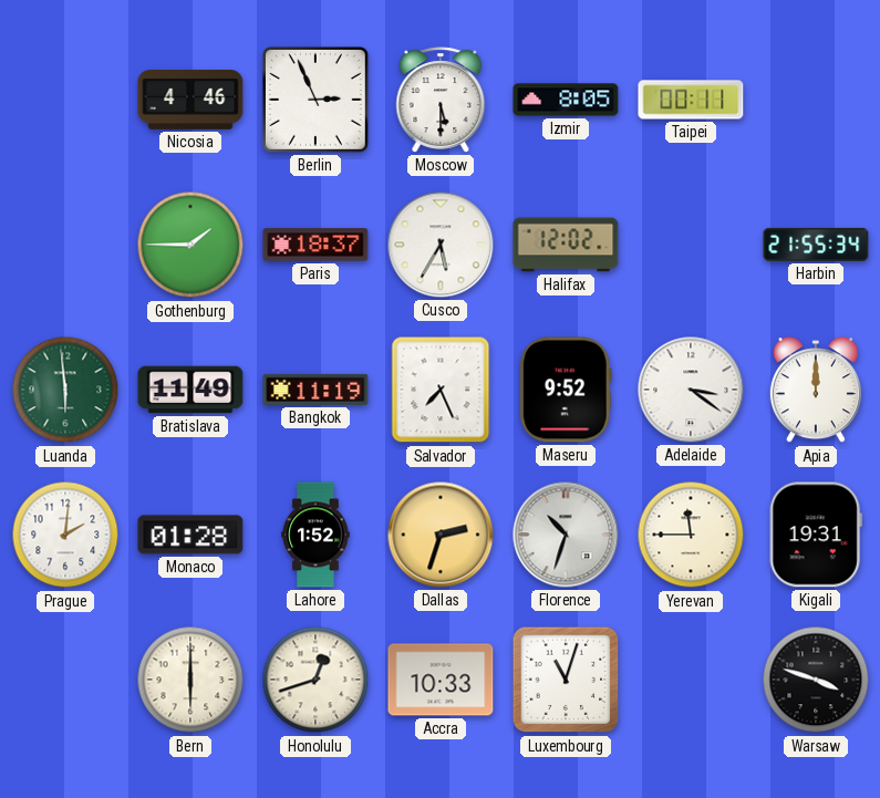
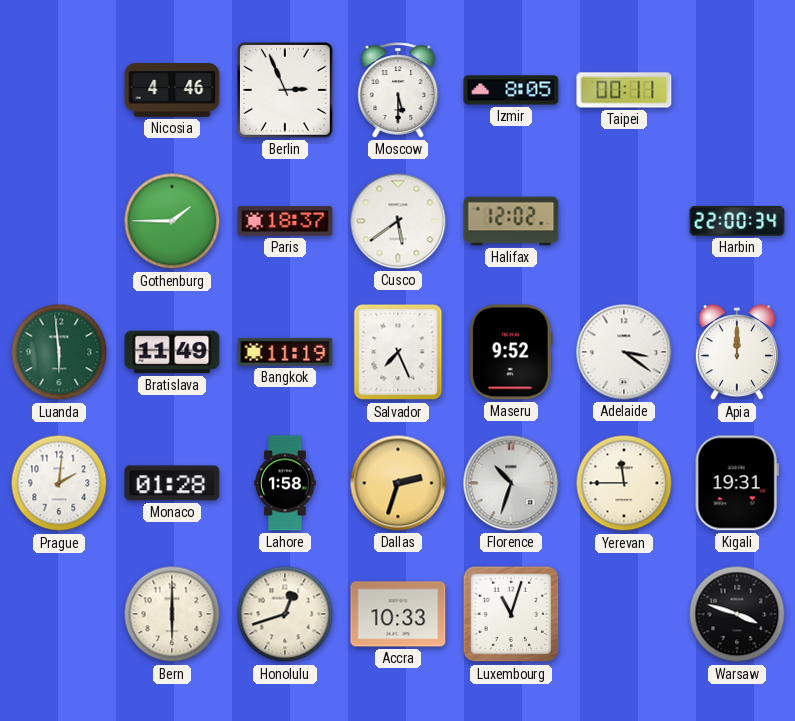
Cusco: 5:35 -> 5:39 (398, 221)
Harbin: 21:55 -> 22:00 (737, 221)
Lahore: 1:52 -> 1:58 (285, 483)
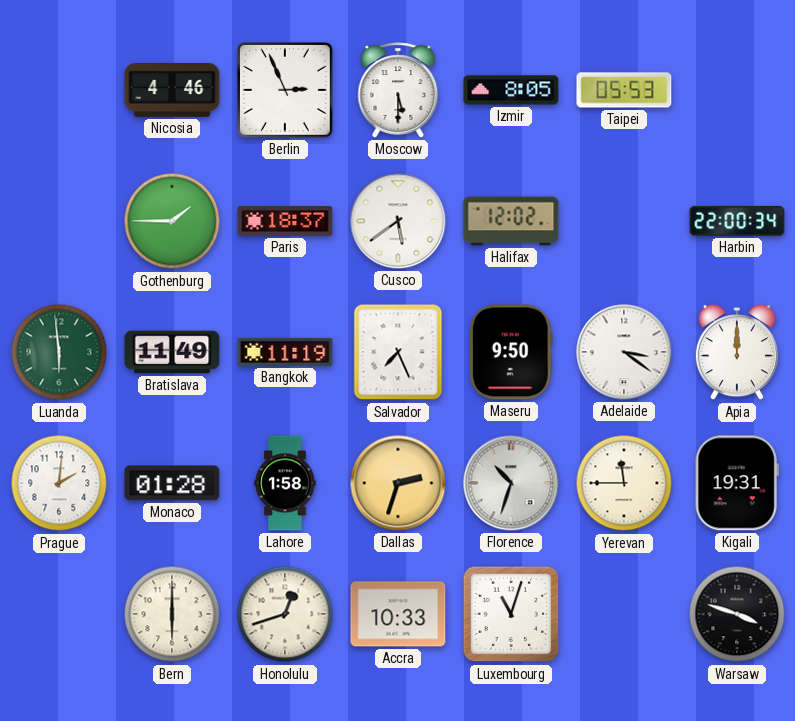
Taipei: 00:11 -> 05:53 (624, 90)
Maseru: 9:52 -> 9:50 (511, 352)
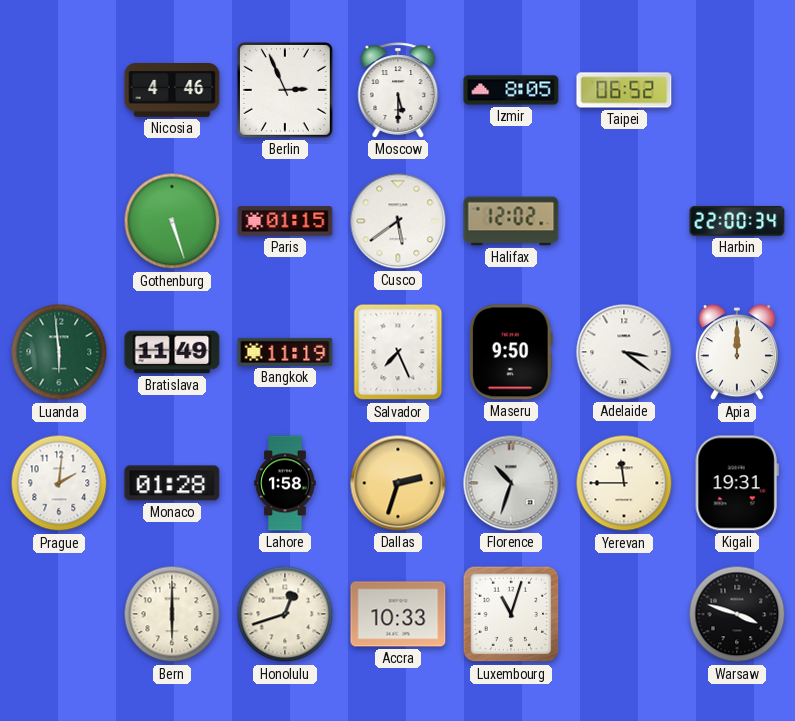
Taipei: 05:53 -> 06:52 (624, 90)
Gothenburg: 1:45 -> 5:27 (172, 221)
Paris: 18:37 -> 01:15 (285, 221)
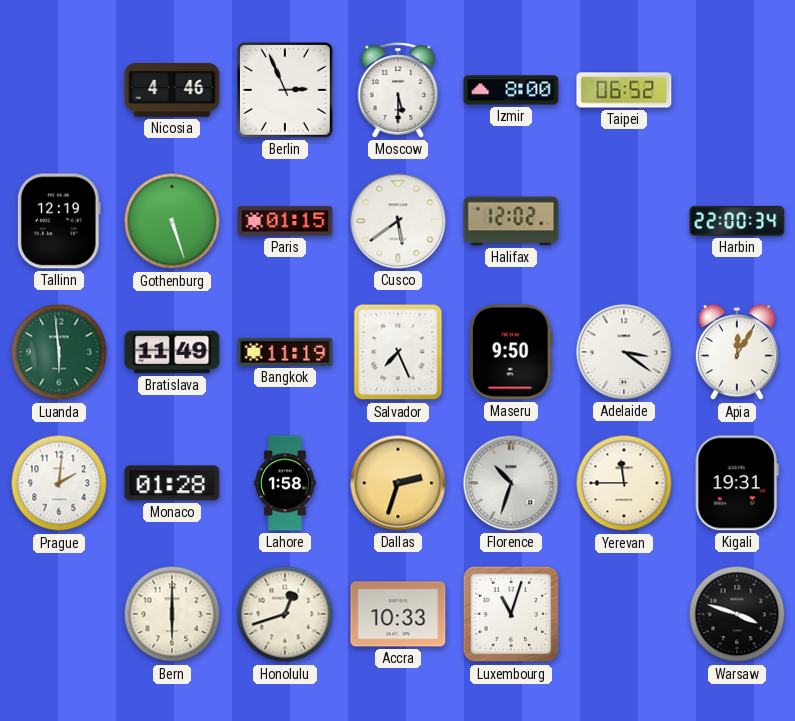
Izmir: 8:05 -> 8:00 (511, 90)
Tallinn: none -> 12:19 (59, 221)
Apia: 12:00 -> 12:05 (737, 353)
